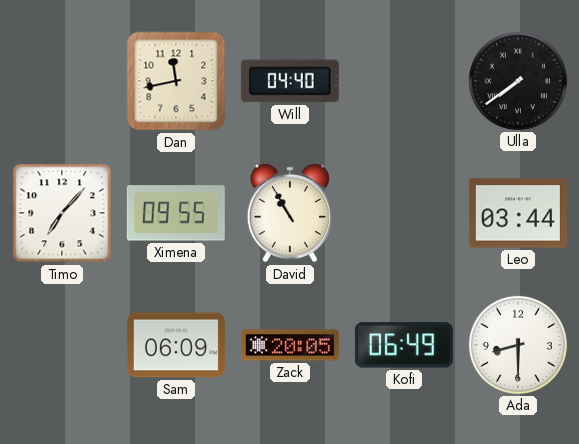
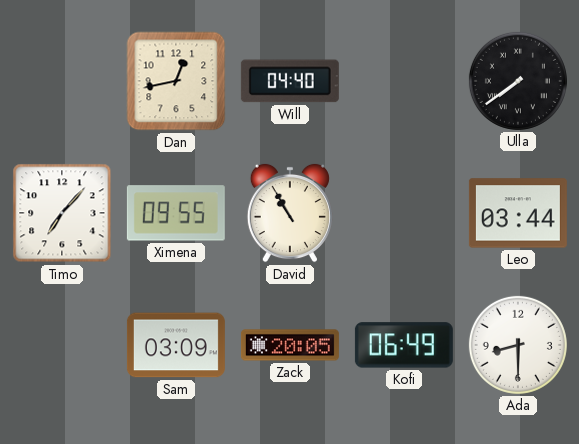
Dan: 11:43 -> 12:43 (176, 81)
Sam: 06:09 -> 03:09 (176, 345)
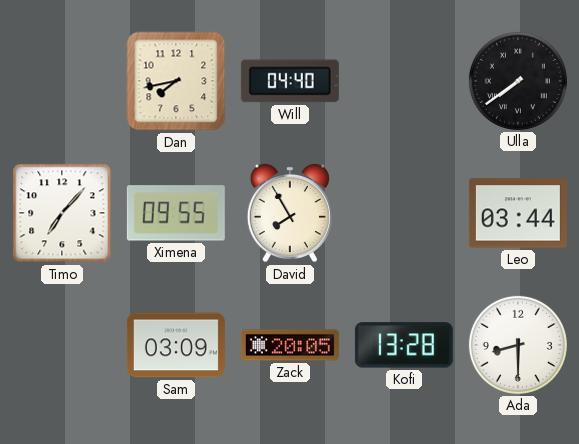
Dan: 12:43 -> 7:43 (176, 81)
David: 10:55 -> 7:55 (290, 213)
Kofi: 06:49 -> 13:28 (404, 345)
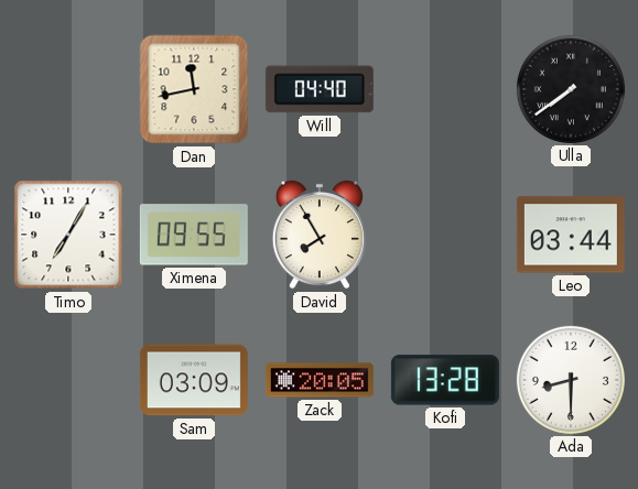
Dan: 7:43 -> 11:43 (194, 89)
Timo: 7:07 -> 7:05 (68, 235)
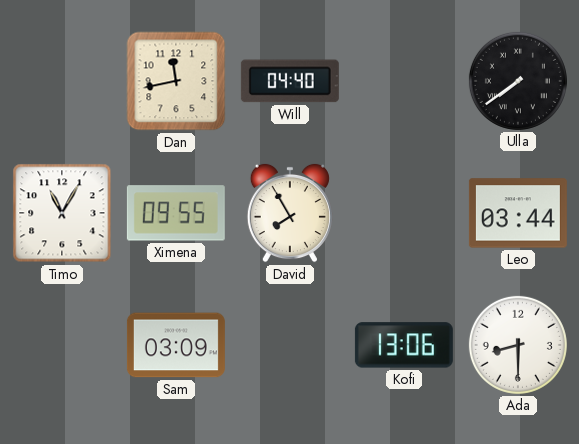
Timo: 7:05 -> 11:05 (62, 213)
Zack: 20:05 -> none (320, 380)
Kofi: 13:28 -> 13:06 (404, 345)
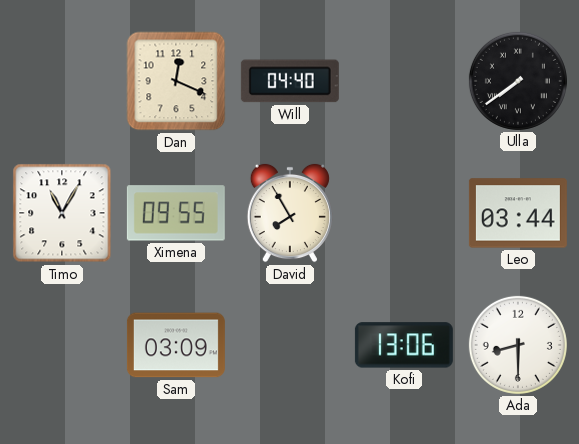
Dan: 11:43 -> 12:19 (176, 81)
